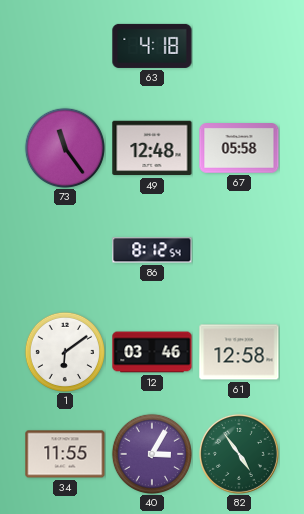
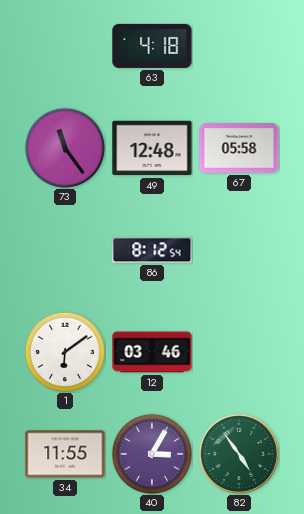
61: 12:58 -> none (239, 352)
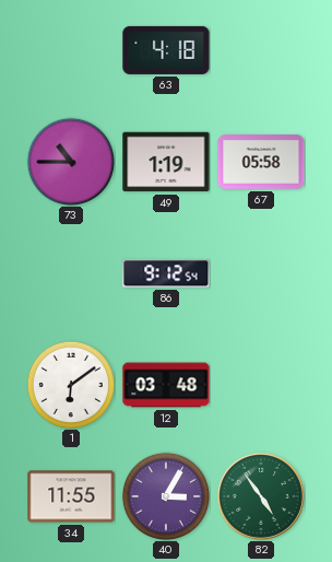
73: 11:24 -> 10:45 (70, 161)
49: 12:48 -> 1:19 (166, 162)
86: 8:12 -> 9:12 (166, 273)
12: 03:46 -> 03:48 (166, 385)
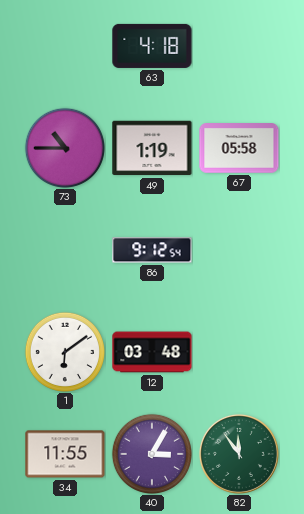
82: 4:54 -> 11:54 (239, 454)
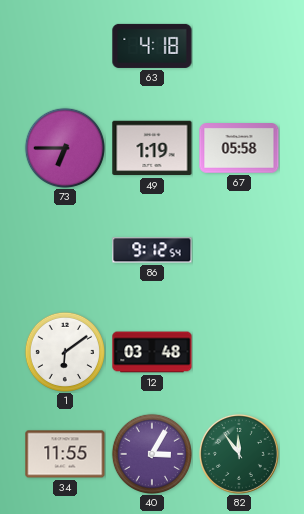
73: 10:45 -> 6:45 (64, 147)
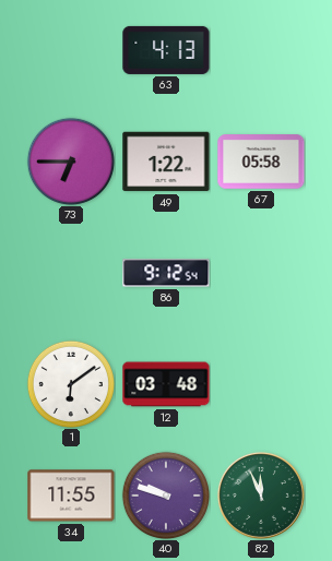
63: 4:18 -> 4:13 (166, 50)
49: 1:19 -> 1:22 (166, 162)
40: 3:05 -> 9:48 (165, 494)
82: 11:54 -> 11:56 (261, 496)
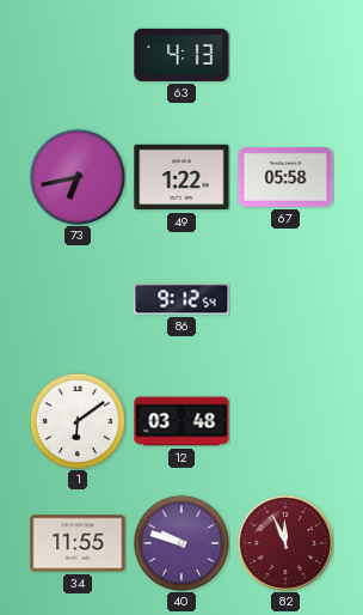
73: 6:45 -> 6:43 (76, 176)
82 dial: green -> burgundy (285, 543)
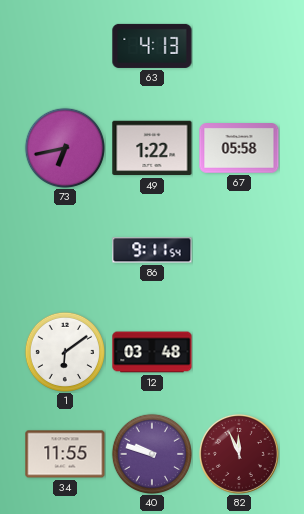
86: 9:12 -> 9:11 (152, 250)
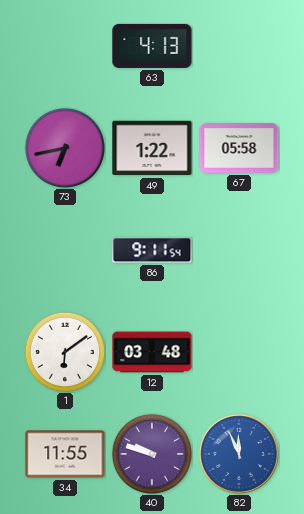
82 dial: burgundy -> blue (239, 454)
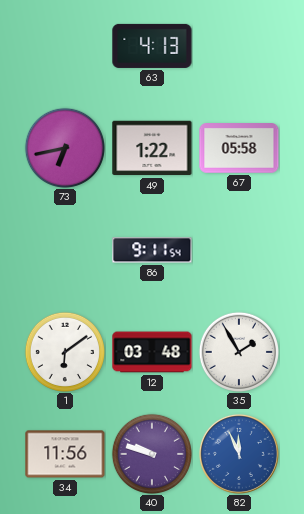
35: none -> 1:55 (238, 351)
34: 11:55 -> 11:56 (65, 454)
